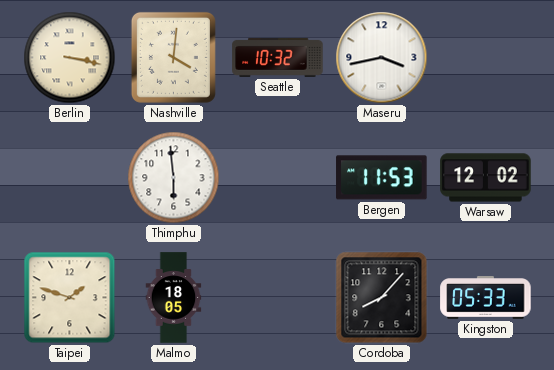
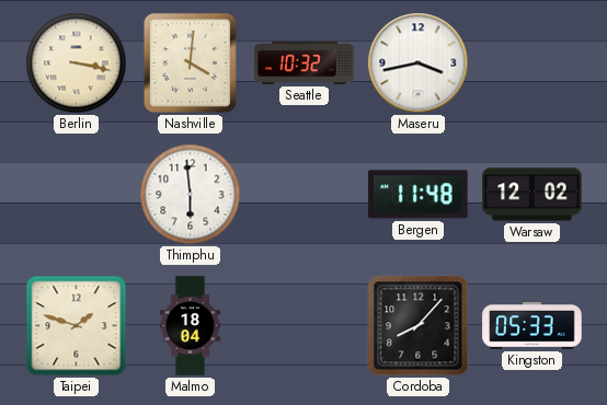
Bergen: 11:53 -> 11:48 (419, 195)
Malmo: 18:05 -> 18:04 (191, 326)
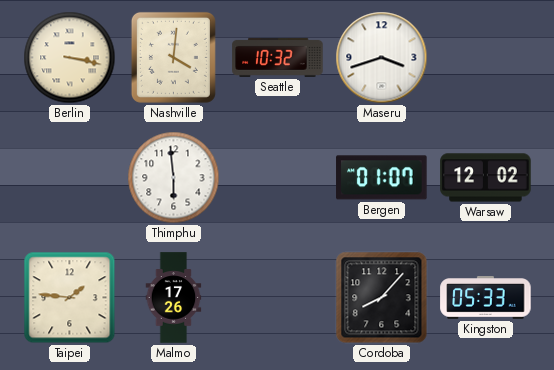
Maseru: 3:43 -> 3:42 (382, 58)
Bergen: 11:48 -> 01:07 (382, 178)
Taipei: 1:48 -> 1:46 (70, 298)
Malmo: 18:04 -> 17:26 (174, 298)
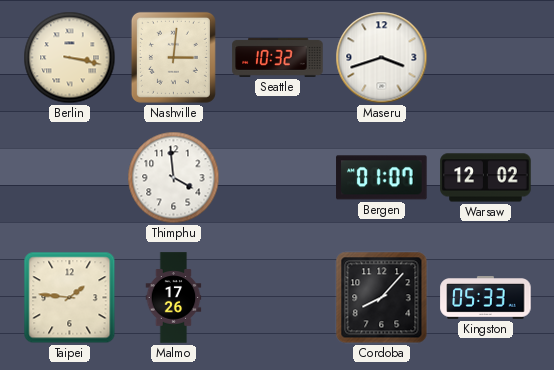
Nashville: 4:01 -> 3:01 (173, 57)
Thimphu: 5:59 -> 3:59 (174, 178)
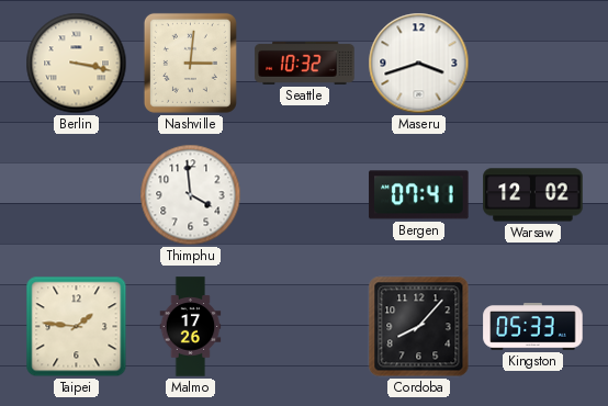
Bergen: 01:07 -> 07:41 (419, 195)
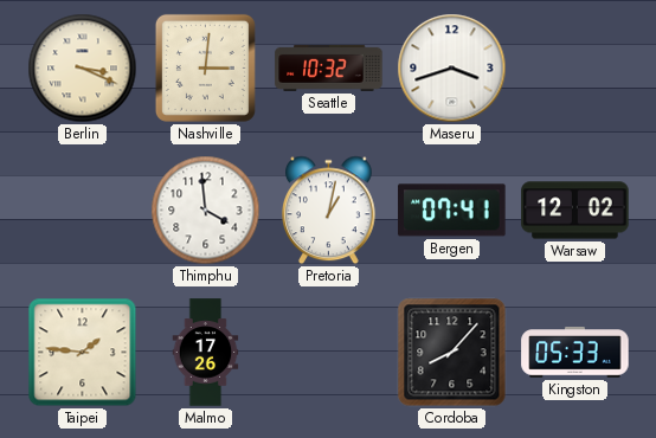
Berlin: 3:17 -> 3:19 (83, 69)
Pretoria: none -> 1:02 (329, 211)
